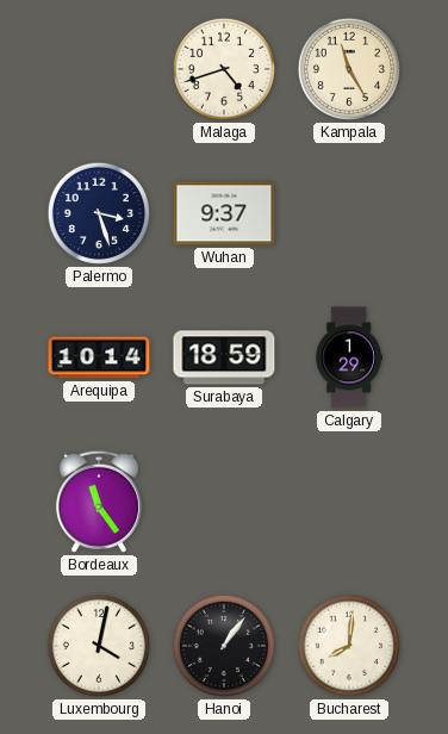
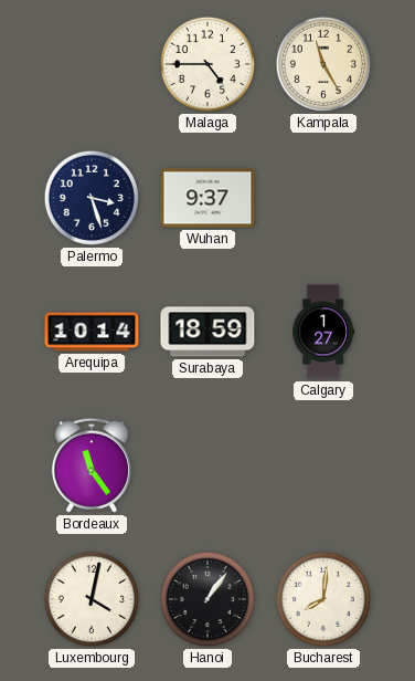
Malaga: 4:42 -> 4:45 (208, 64)
Calgary: 1:29 -> 1:27 (323, 332)
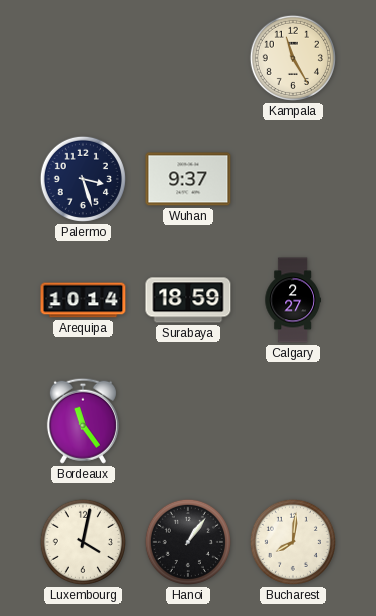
Malaga: 4:45 -> none (208, 64)
Calgary: 1:27 -> 2:27 (293, 300)
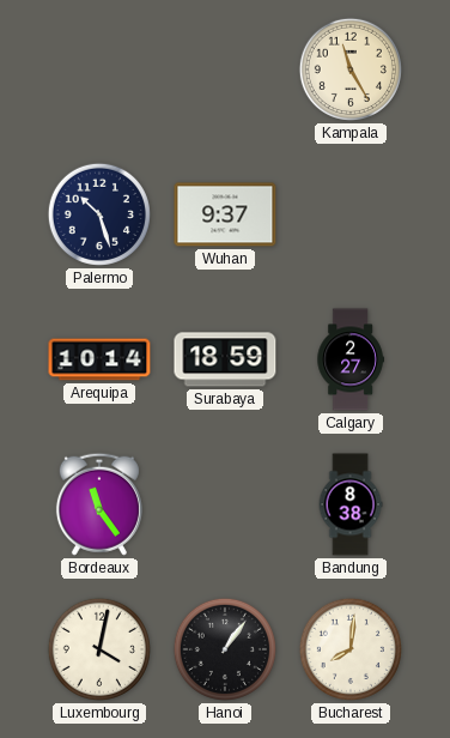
Palermo: 3:27 -> 10:27 (99, 214)
Bandung: none -> 8:38 (351, 504)
